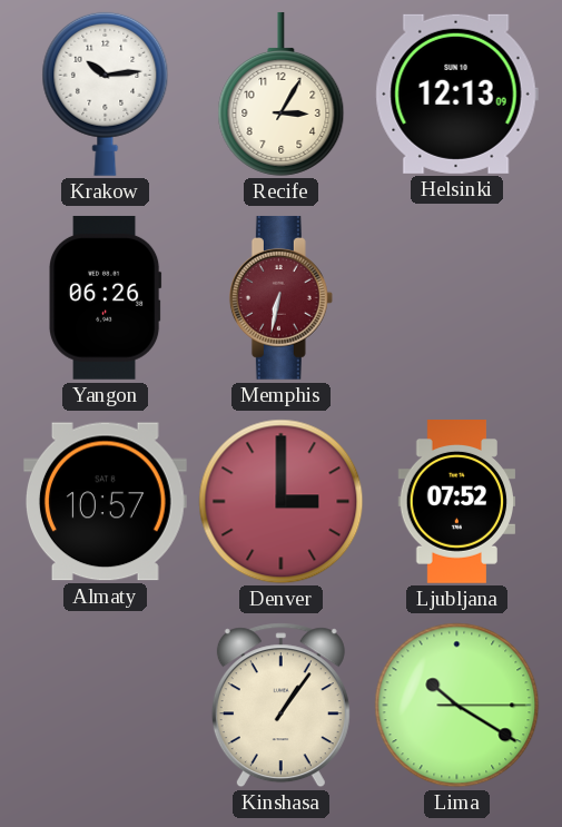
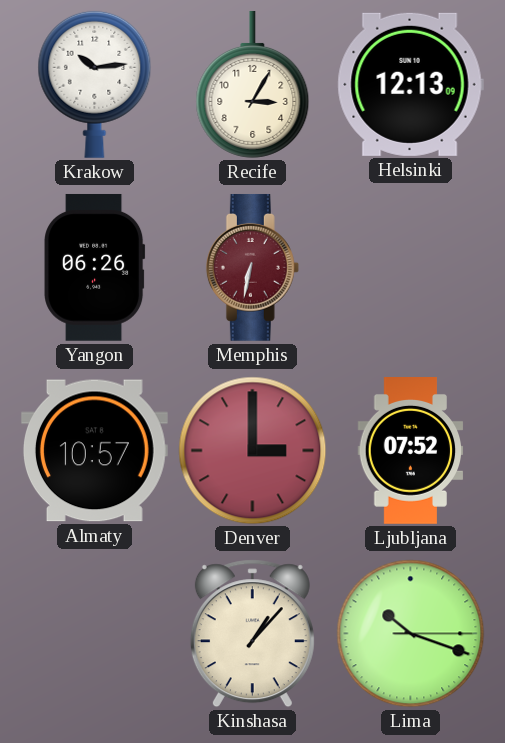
Kinshasa: 1:06 -> 1:07 (252, 634)
Lima: 10:20 -> 10:18 (411, 634)
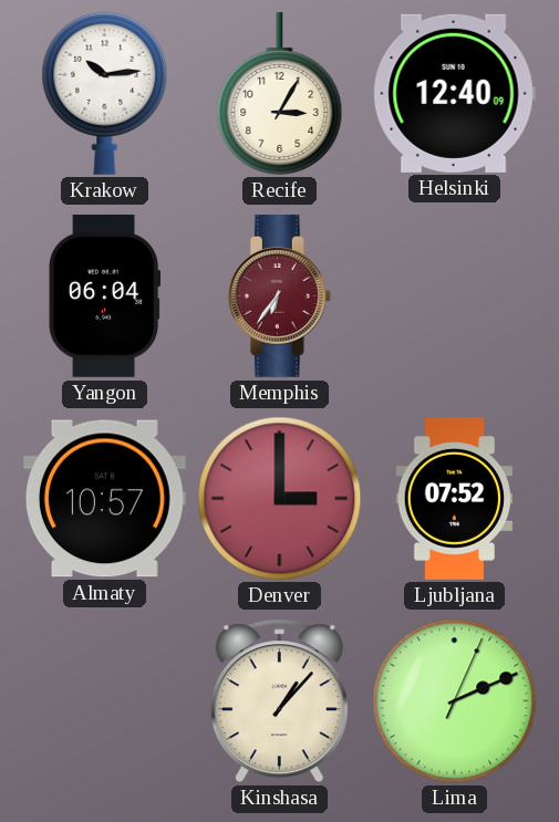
Helsinki: 12:13 -> 12:40 (454, 93)
Yangon: 06:26 -> 06:04 (105, 295)
Memphis: 6:32 -> 6:36 (279, 295)
Lima: 10:18 -> 2:11 (455, 701)
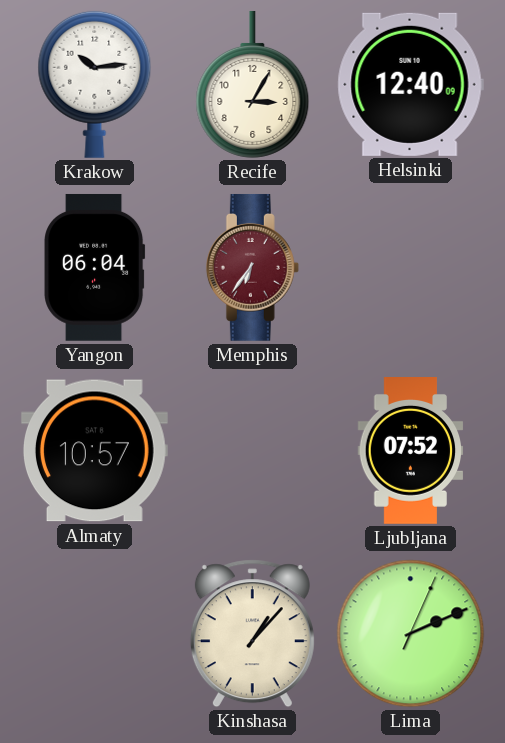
Denver: 3:00 -> none (280, 499)
